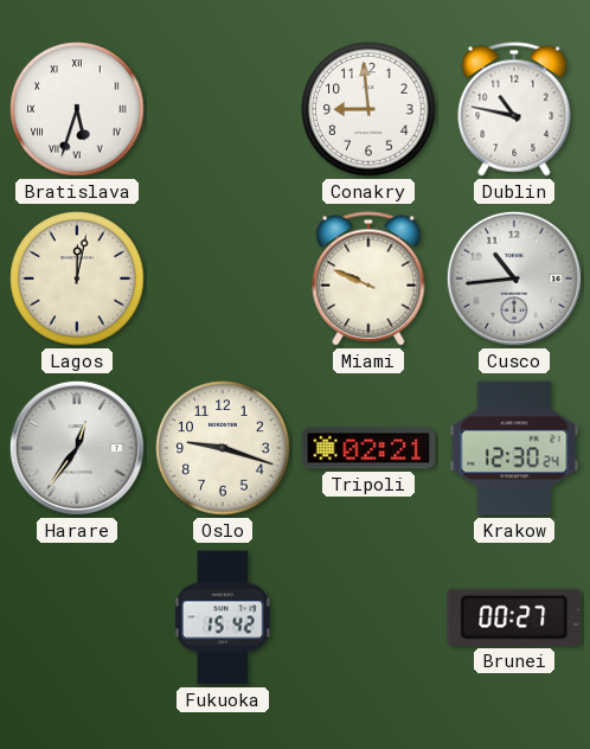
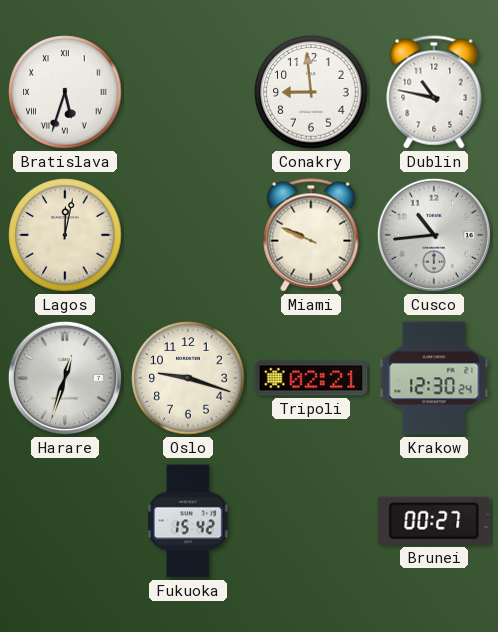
Harare: 12:36 -> 12:33 (65, 378)
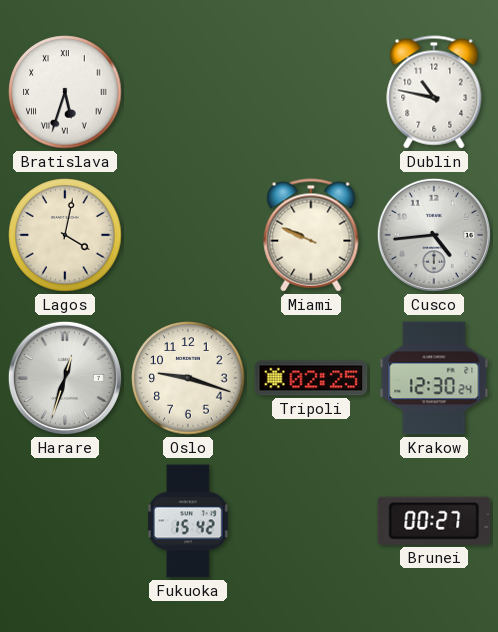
Conakry: 8:59 -> none (311, 92)
Lagos: 12:02 -> 4:02 (65, 235)
Cusco: 10:44 -> 4:44 (434, 235)
Tripoli: 02:21 -> 02:25 (311, 378)
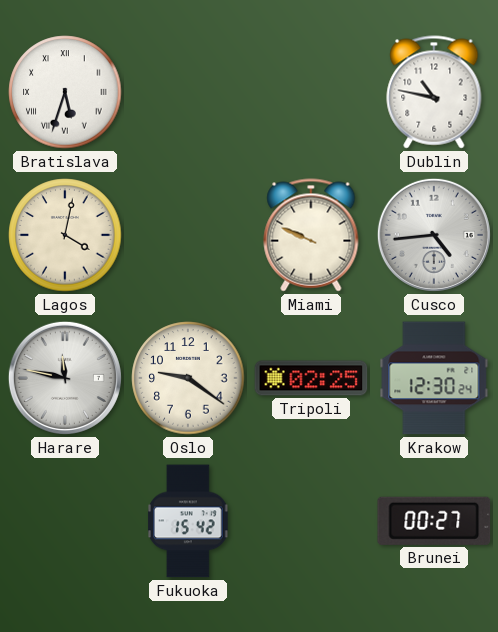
Harare: 12:33 -> 11:47 (65, 378)
Oslo: 9:18 -> 9:21 (188, 378)
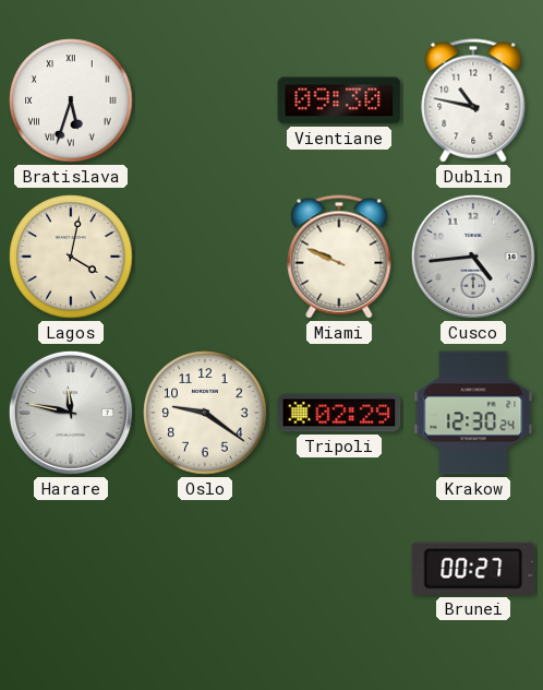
Vientiane: none -> 09:30 (339, 100)
Tripoli: 02:25 -> 02:29 (339, 413)
Fukuoka: 15:42 -> none (188, 521)
